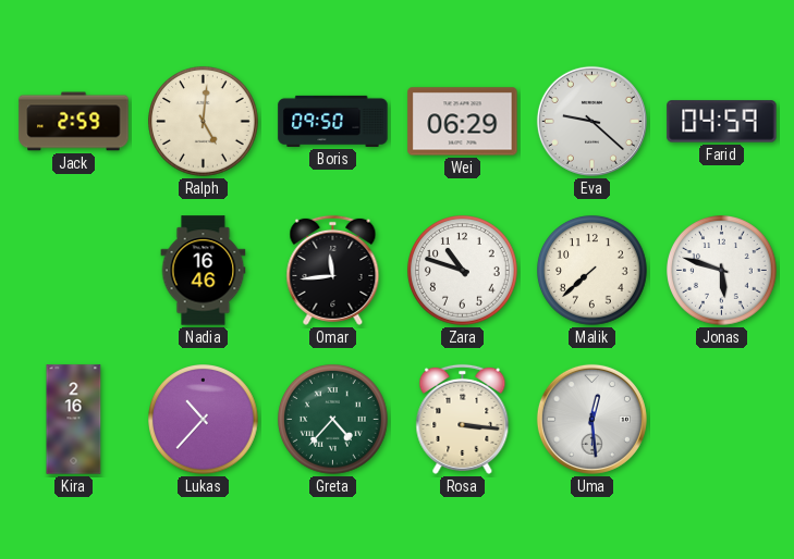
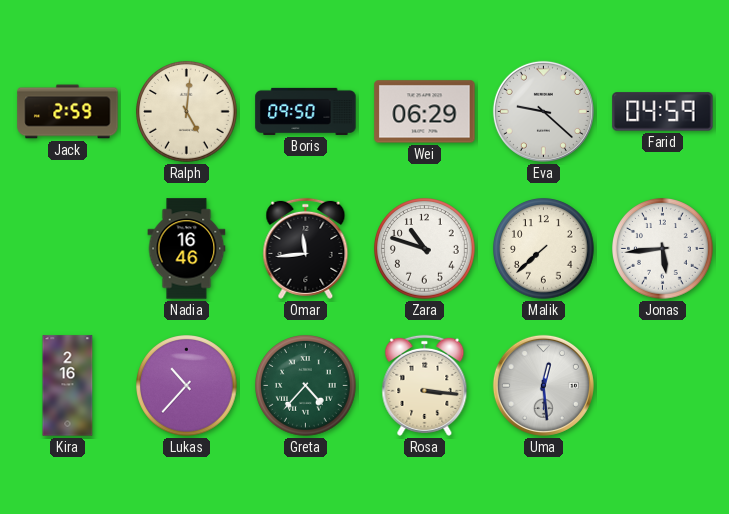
Jonas: 5:48 -> 5:44 (663, 249)
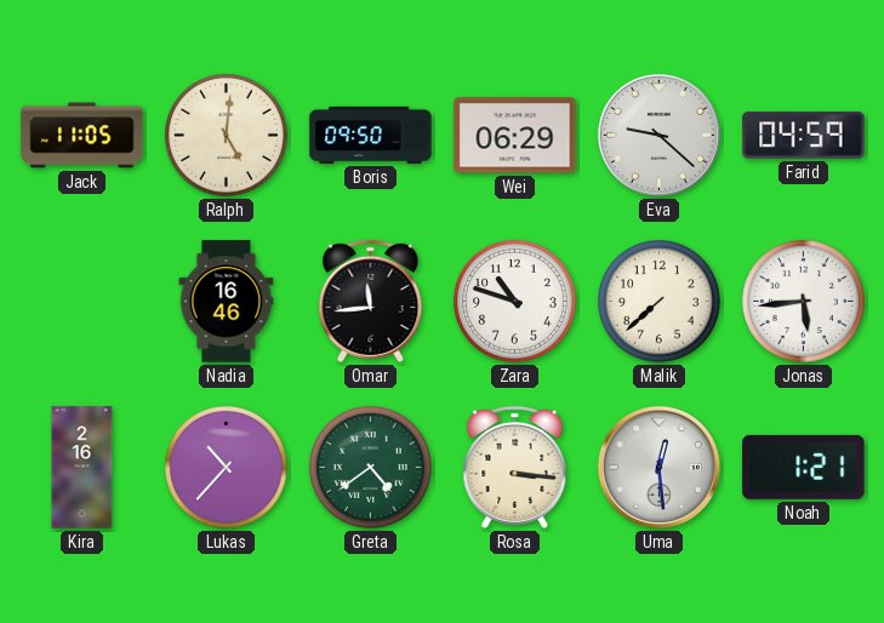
Jack: 2:59 -> 11:05 (82, 136)
Greta: 4:37 -> 4:39 (371, 468)
Noah: none -> 1:21 (804, 467)
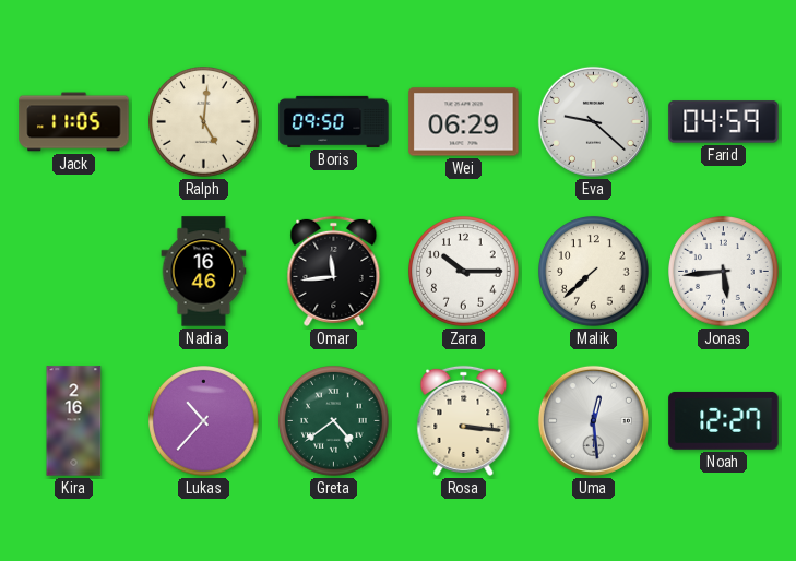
Zara: 10:48 -> 10:15 (464, 272)
Noah: 1:21 -> 12:27 (724, 420)
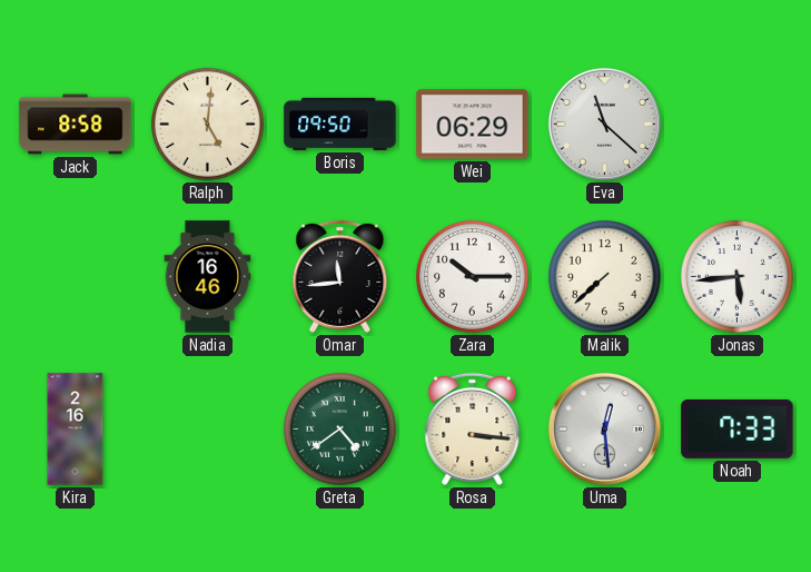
Jack: 11:05 -> 8:58 (76, 125)
Eva: 9:22 -> 11:22 (604, 124)
Farid: 04:59 -> none (724, 122)
Lukas: 10:37 -> none (204, 421)
Noah: 12:27 -> 7:33 (738, 428)
